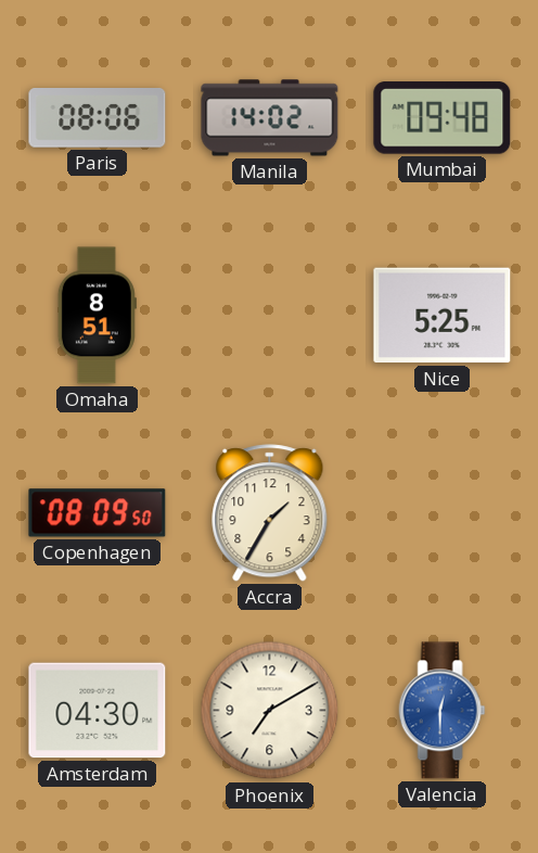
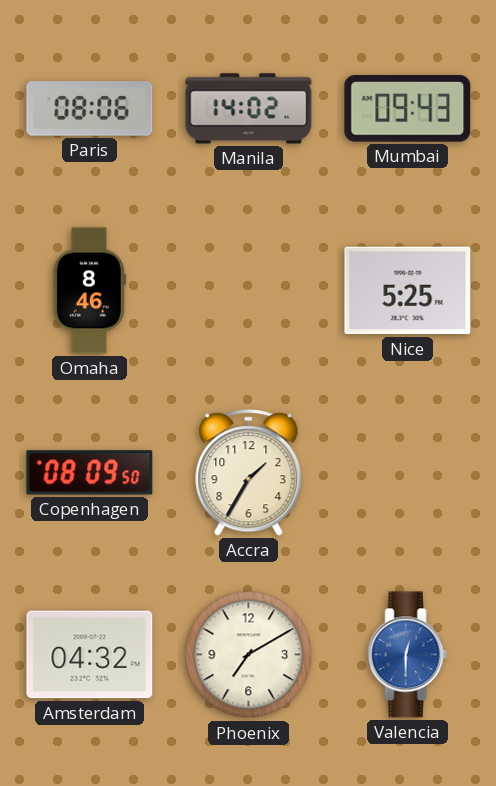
Mumbai: 09:48 -> 09:43 (408, 109)
Omaha: 8:51 -> 8:46 (89, 291)
Amsterdam: 04:30 -> 04:32 (90, 655)
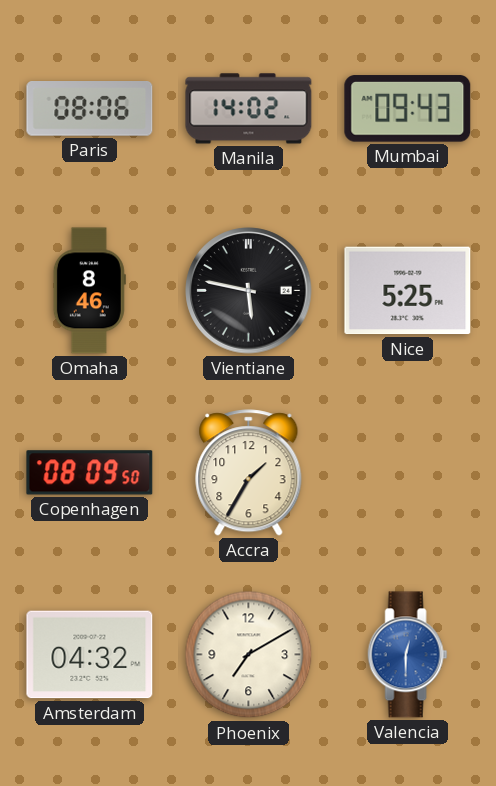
Vientiane: none -> 5:47 (249, 291)
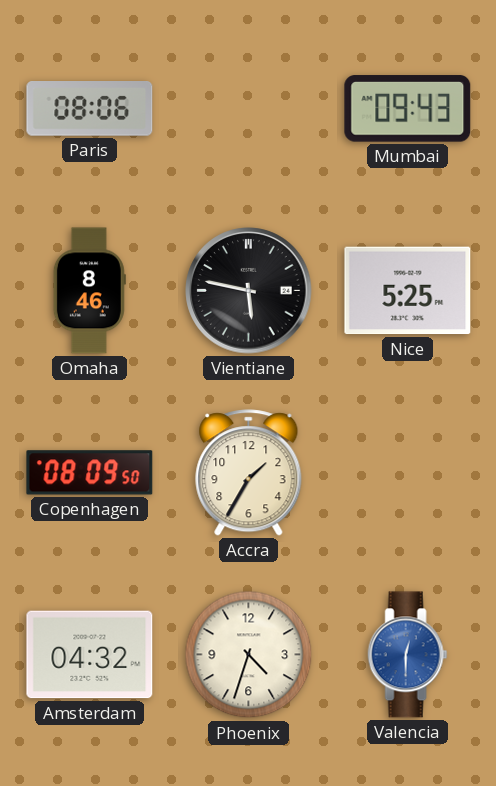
Manila: 14:02 -> none (249, 109)
Phoenix: 7:10 -> 4:33 (249, 655)
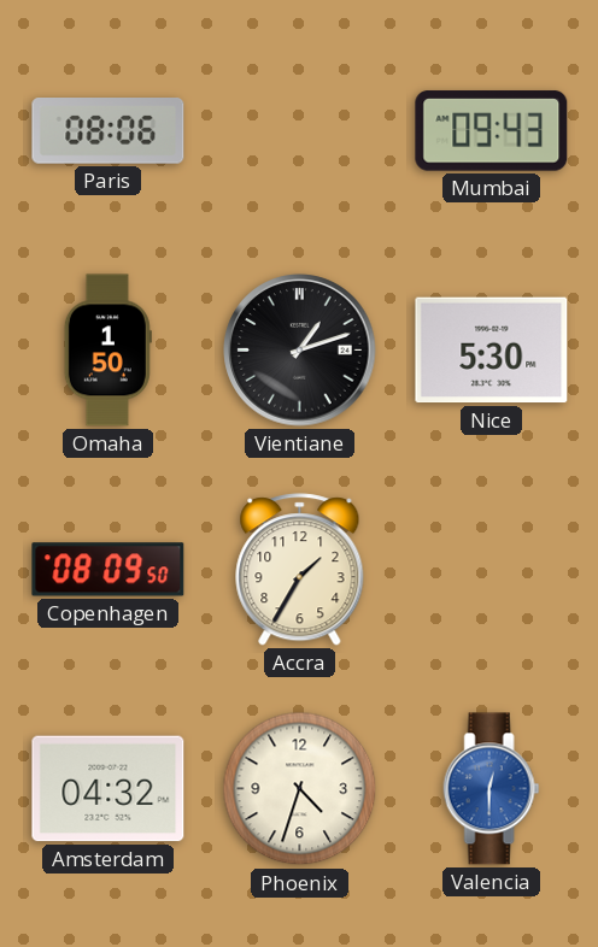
Omaha: 8:46 -> 1:50 (107, 351)
Vientiane: 5:47 -> 1:12 (300, 351)
Nice: 5:25 -> 5:30 (492, 351)
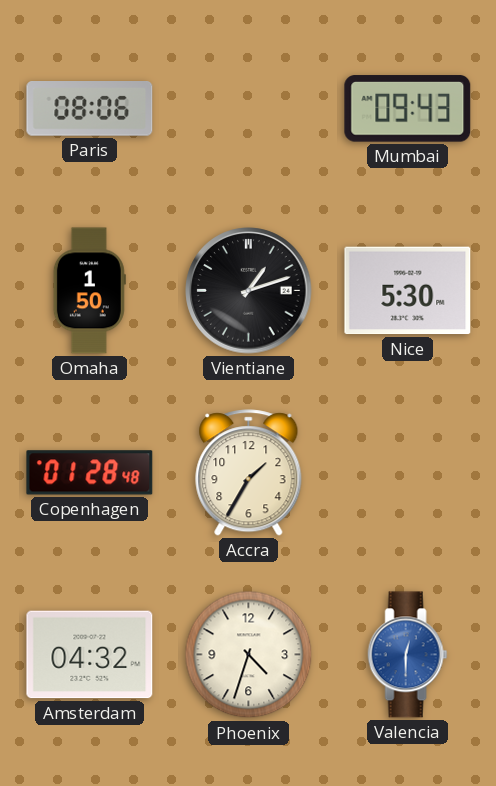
Copenhagen: 08:09 -> 01:28 (90, 473)
